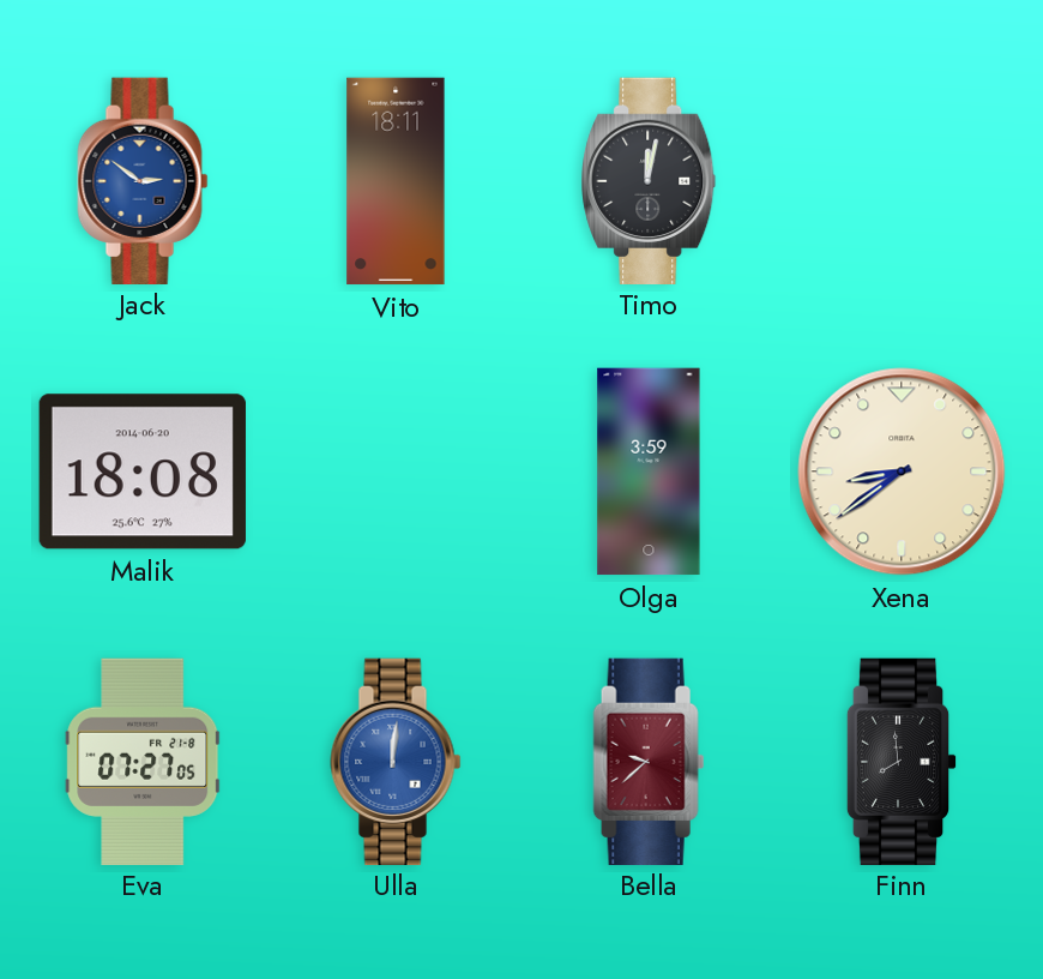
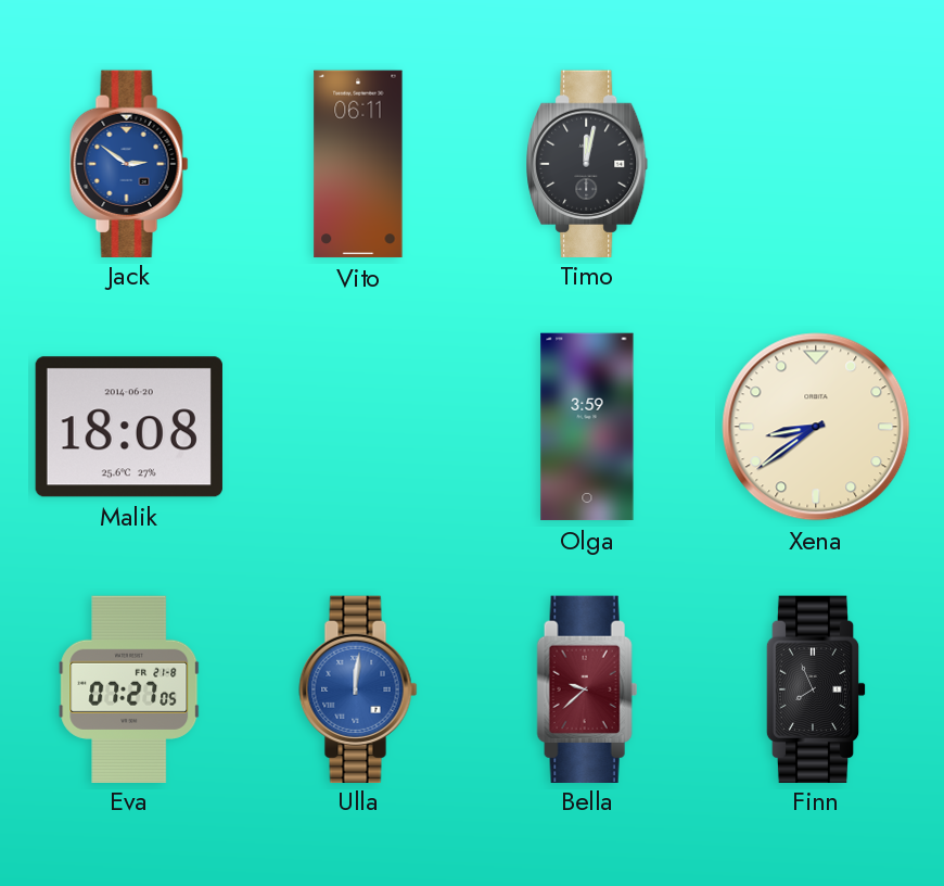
Vito: 18:11 -> 06:11 (358, 164)
Finn: 7:59 -> 7:56 (816, 688)
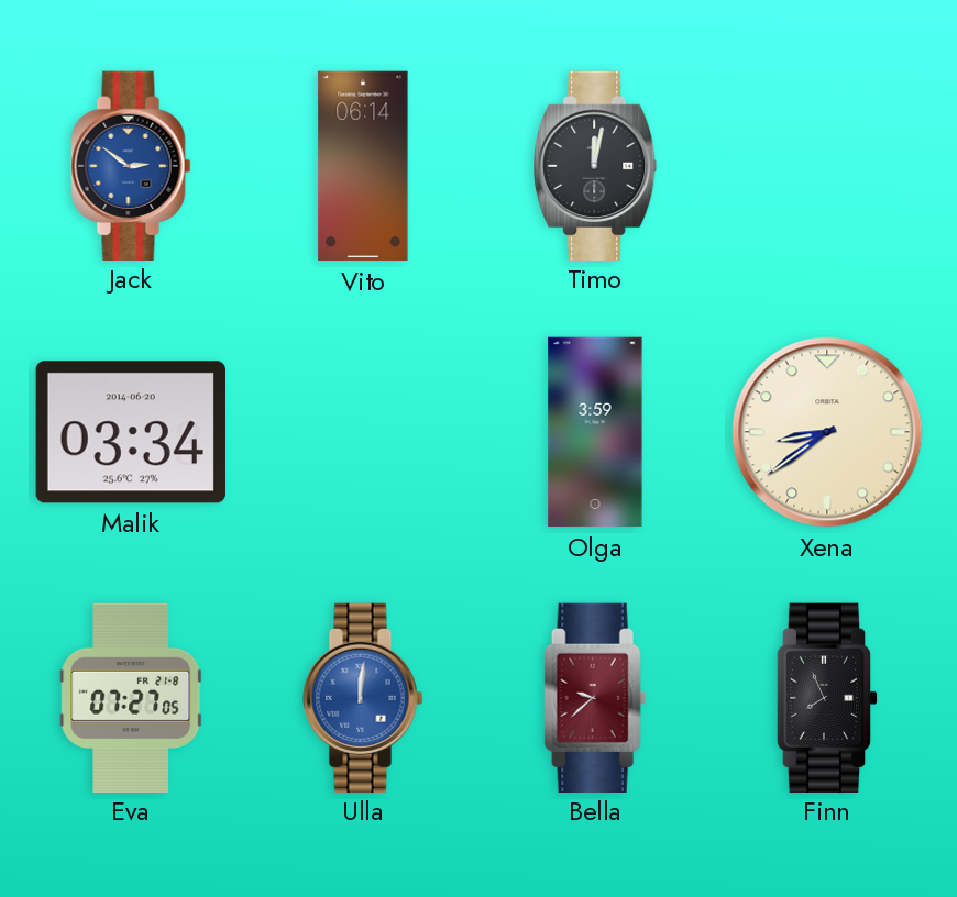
Vito: 06:11 -> 06:14 (363, 166)
Malik: 18:08 -> 03:34 (131, 432)
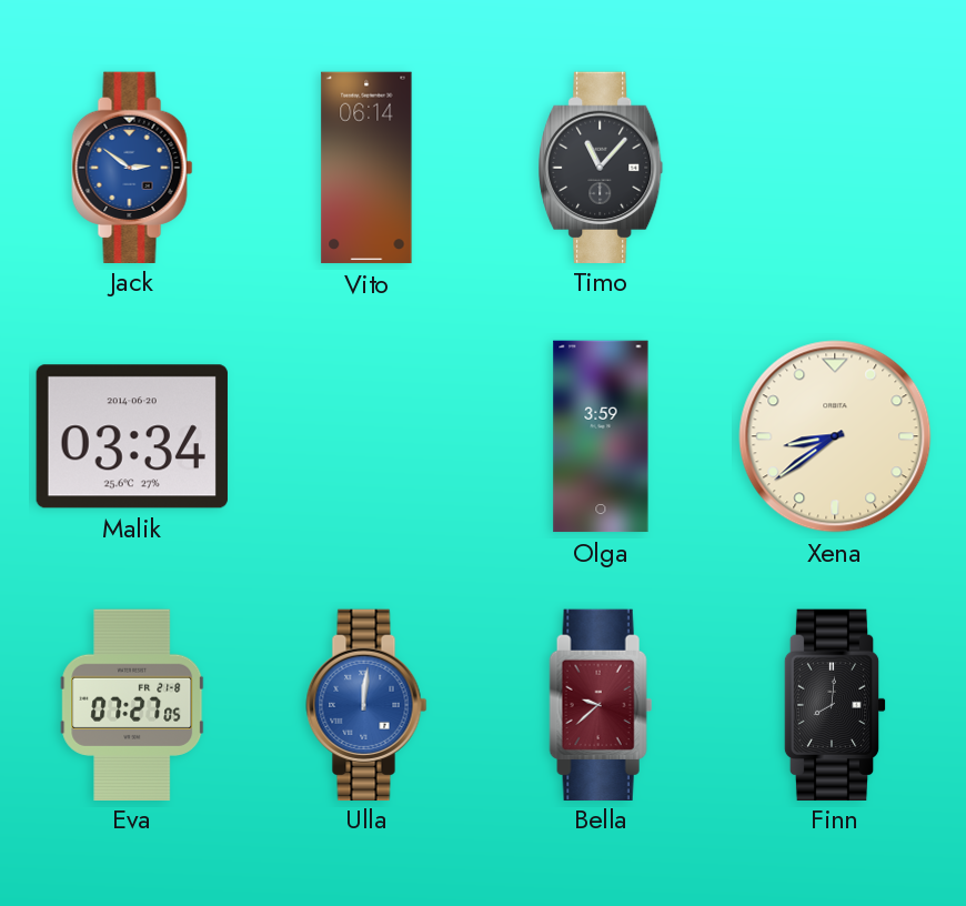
Timo: 12:02 -> 11:07 (601, 167)
Finn: 7:56 -> 8:01 (835, 704)
